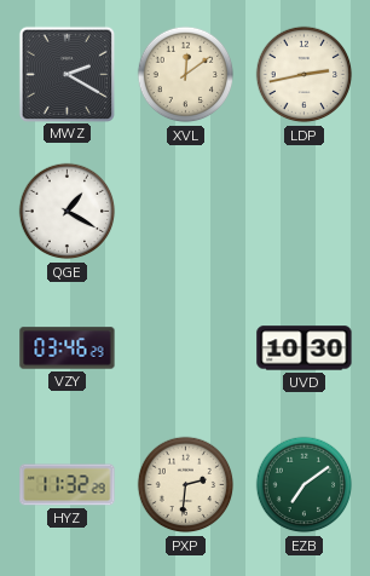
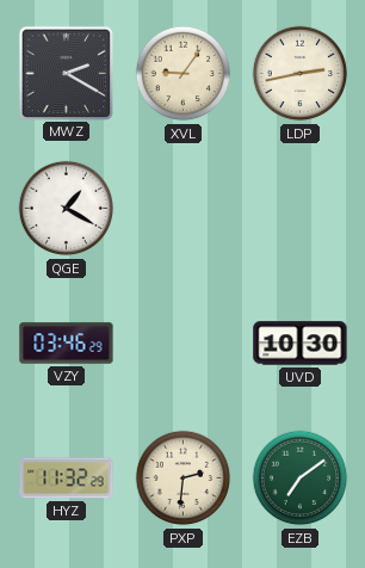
XVL: 12:09 -> 9:06 (184, 74)
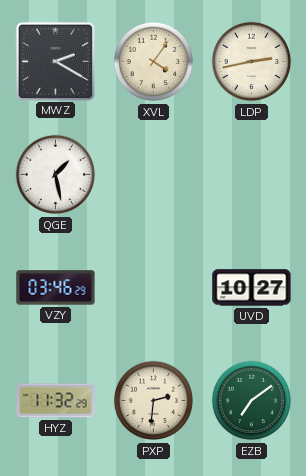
XVL: 9:06 -> 4:06 (154, 62)
QGE: 1:20 -> 1:28 (56, 175)
UVD: 10:30 -> 10:27 (252, 288)
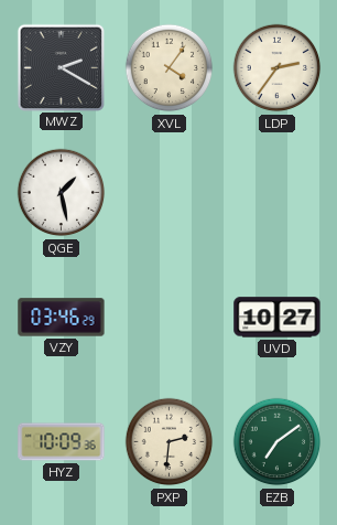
LDP: 2:43 -> 2:36 (278, 68)
HYZ: 11:32 -> 10:09 (62, 442)
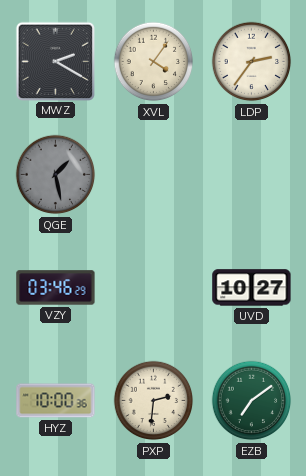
QGE dial: white -> grey (56, 175)
HYZ: 10:09 -> 10:00 (56, 401)
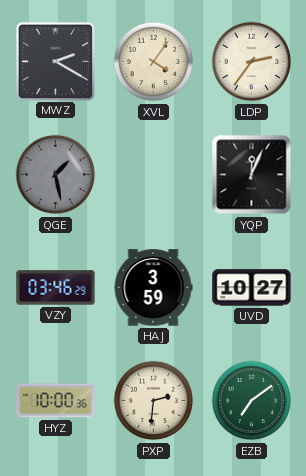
YQP: none -> 12:04 (252, 175)
HAJ: none -> 3:59 (153, 288)
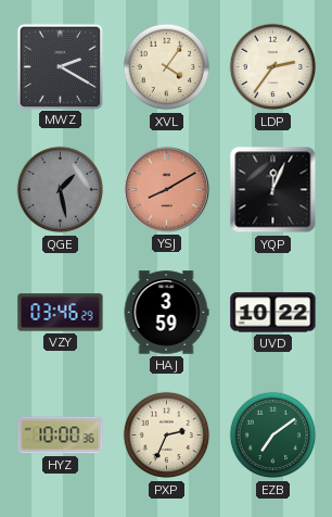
YSJ: none -> 8:10 (166, 189)
UVD: 10:27 -> 10:22 (273, 313)
PXP: 2:31 -> 2:34 (167, 436)
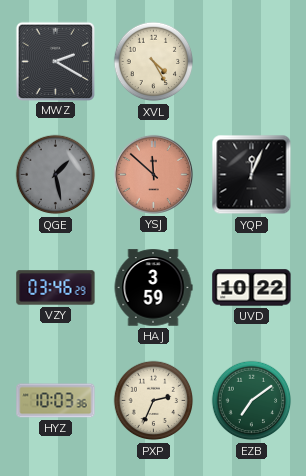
XVL: 4:06 -> 4:25 (154, 62)
LDP: 2:36 -> none (273, 67)
YSJ: 8:10 -> 11:52 (153, 174)
HYZ: 10:00 -> 10:03 (56, 401)
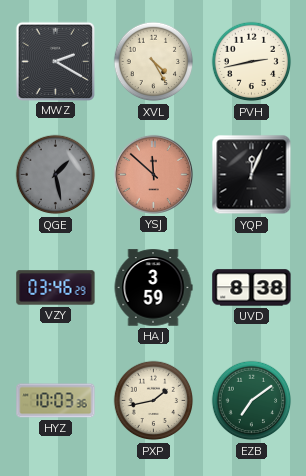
PVH: none -> 2:43 (252, 62)
UVD: 10:22 -> 8:38 (252, 288)
PXP: 2:34 -> 1:43 (154, 401)
